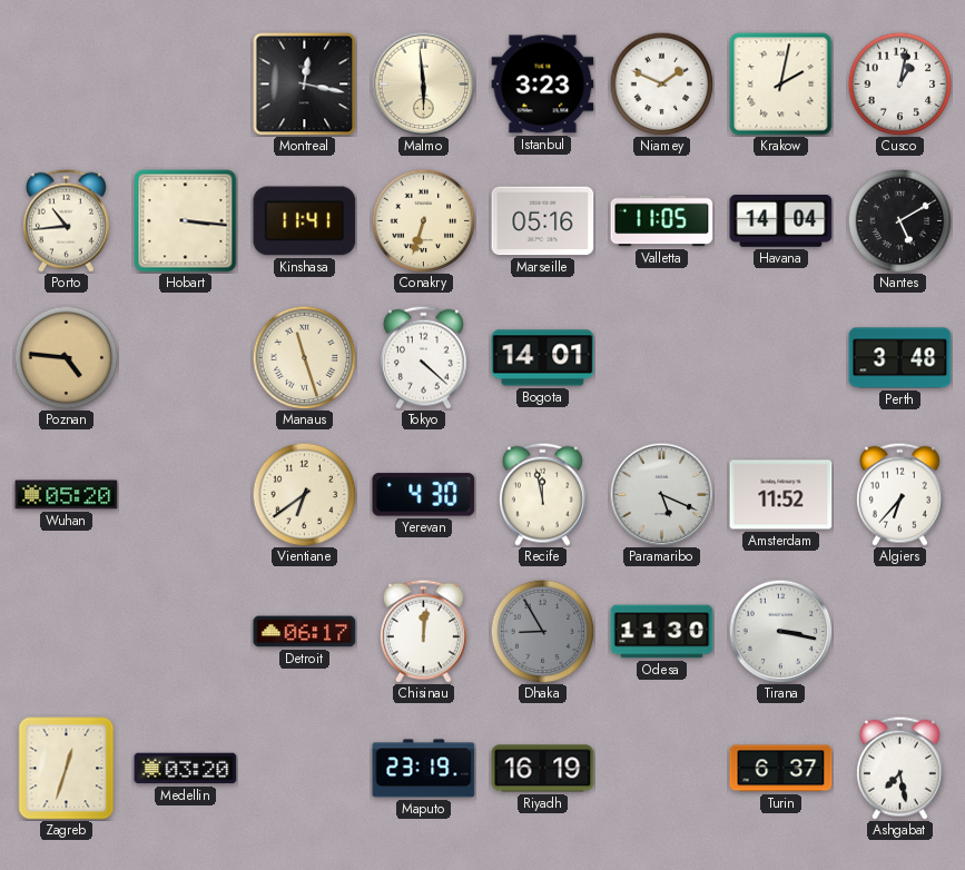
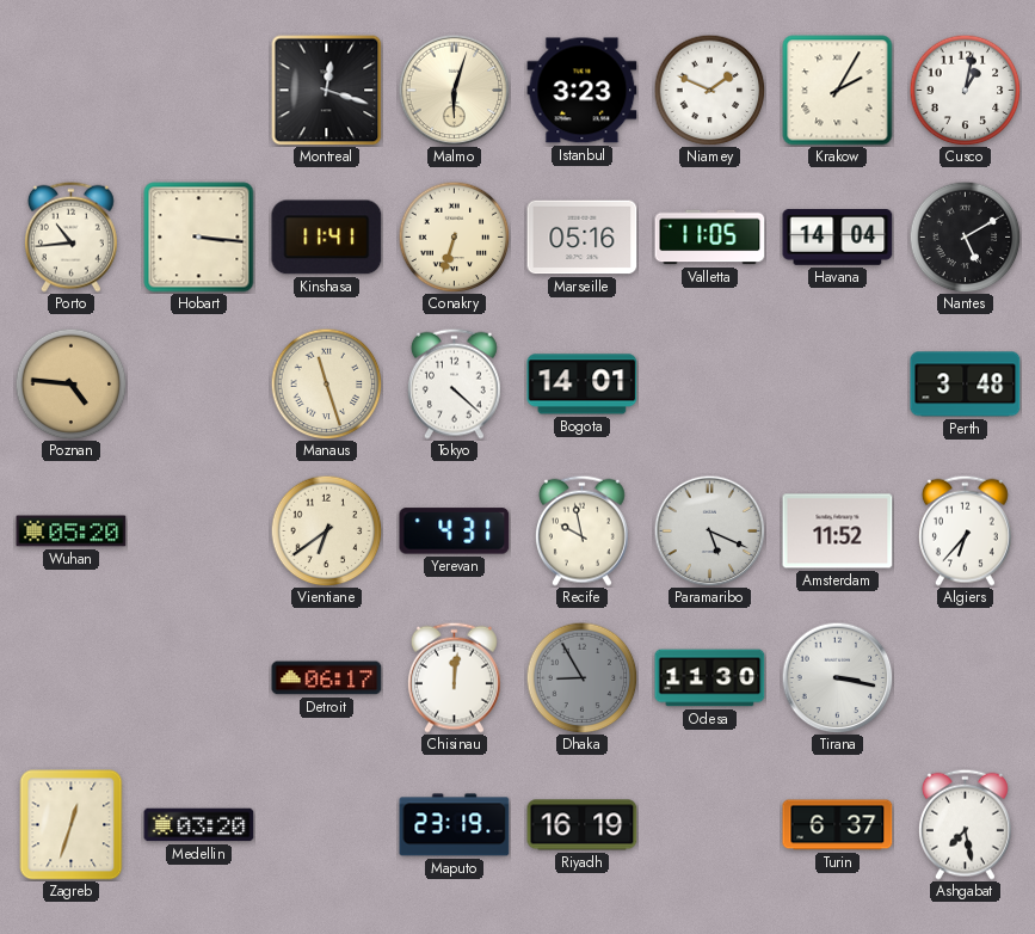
Montreal: 12:17 -> 12:18 (326, 90)
Malmo: 5:59 -> 6:03 (454, 90)
Krakow: 2:02 -> 2:05 (838, 91)
Yerevan: 4:30 -> 4:31 (455, 531)
Recife: 11:58 -> 9:58 (581, 530)
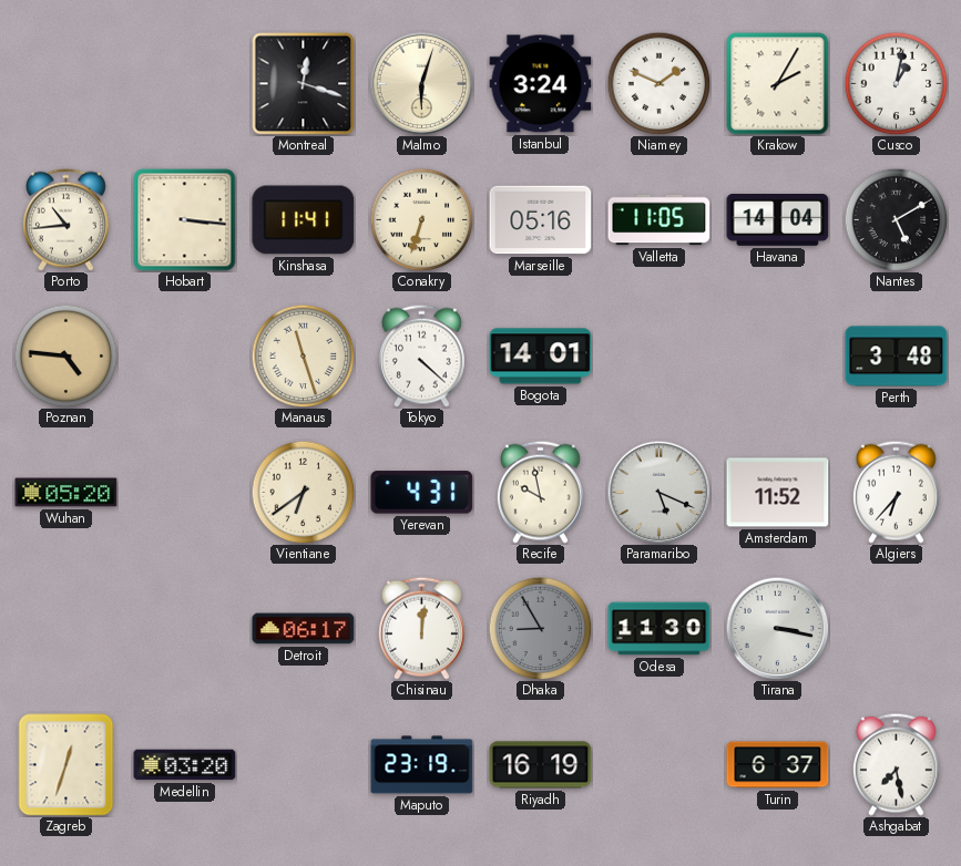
Istanbul: 3:23 -> 3:24 (541, 84)
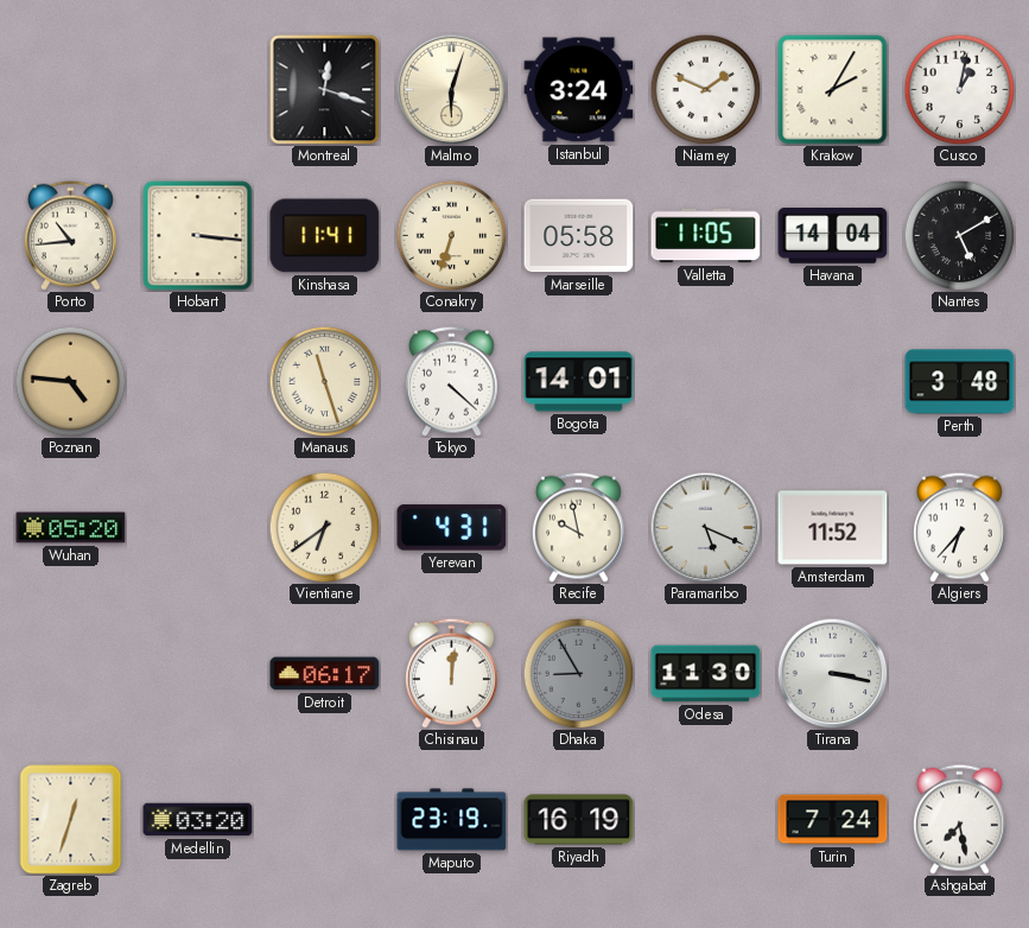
Marseille: 05:16 -> 05:58 (579, 236)
Turin: 6:37 -> 7:24 (833, 820)
